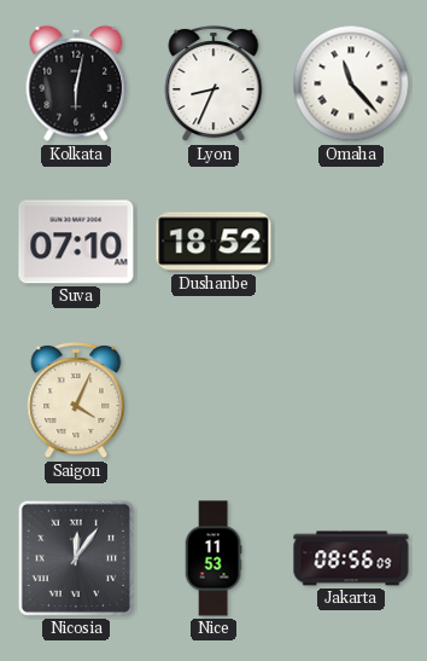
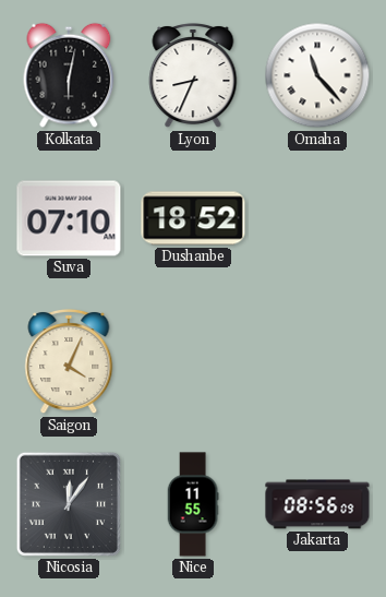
Nice: 11:53 -> 11:55 (193, 504)
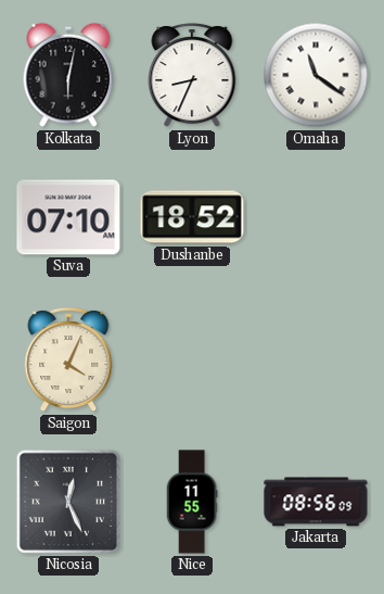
Omaha: 11:23 -> 11:21 (316, 75)
Nicosia: 12:06 -> 12:26 (68, 502)
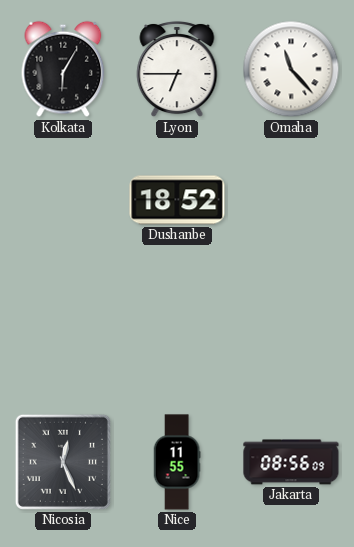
Kolkata: 6:02 -> 6:05 (63, 69)
Lyon: 8:34 -> 6:45 (177, 69)
Omaha: 11:21 -> 11:23 (291, 69)
Suva: 07:10 -> none (68, 217)
Saigon: 4:04 -> none (68, 359)
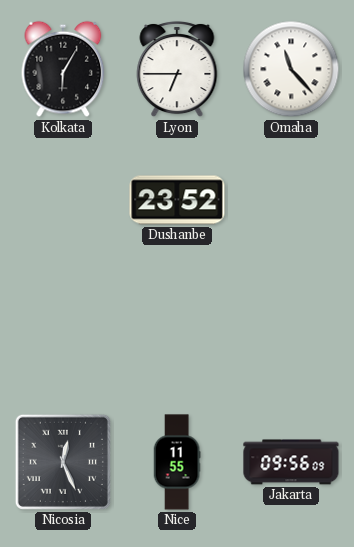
Dushanbe: 18:52 -> 23:52 (177, 200)
Jakarta: 08:56 -> 09:56 (291, 462)
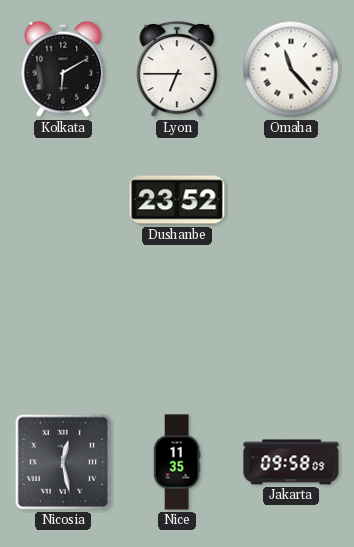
Kolkata: 6:05 -> 6:10 (63, 69)
Nicosia: 12:26 -> 12:28 (63, 462)
Nice: 11:55 -> 11:35 (177, 462)
Jakarta: 09:56 -> 09:58 (291, 462)
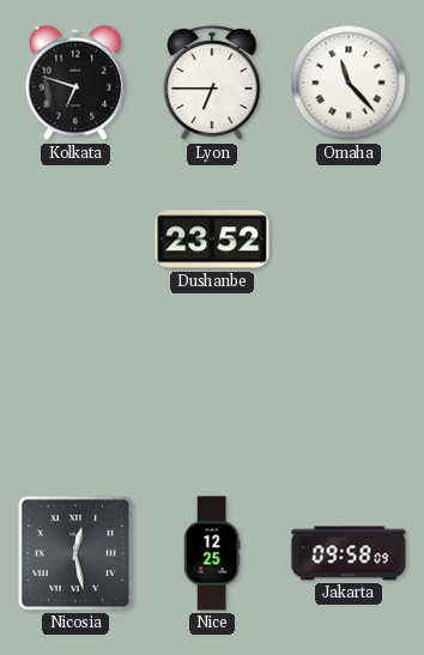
Kolkata: 6:10 -> 6:48 (75, 83)
Nice: 11:35 -> 12:25 (212, 553)
